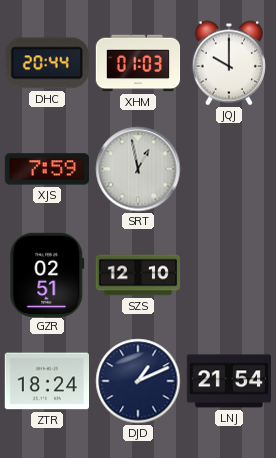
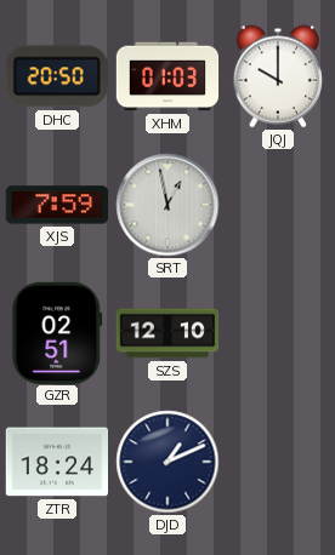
DHC: 20:44 -> 20:50 (57, 76)
LNJ: 21:54 -> none (228, 381)
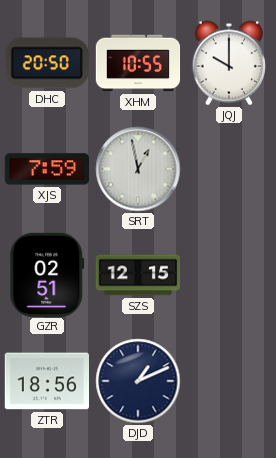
XHM: 01:03 -> 10:55 (138, 63)
SZS: 12:10 -> 12:15 (138, 275)
ZTR: 18:24 -> 18:56 (46, 381)
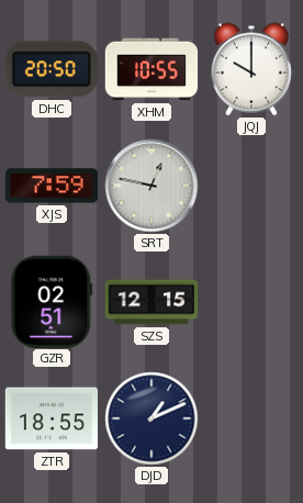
SRT: 12:58 -> 12:47 (151, 186)
ZTR: 18:56 -> 18:55 (50, 418)
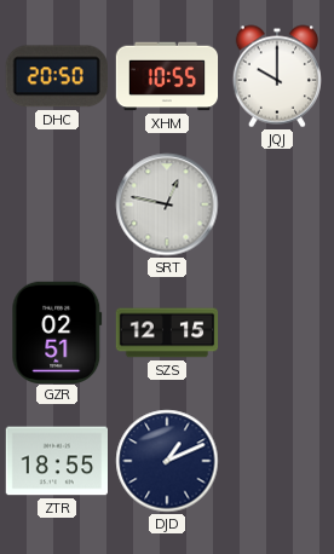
XJS: 7:59 -> none (50, 186)
